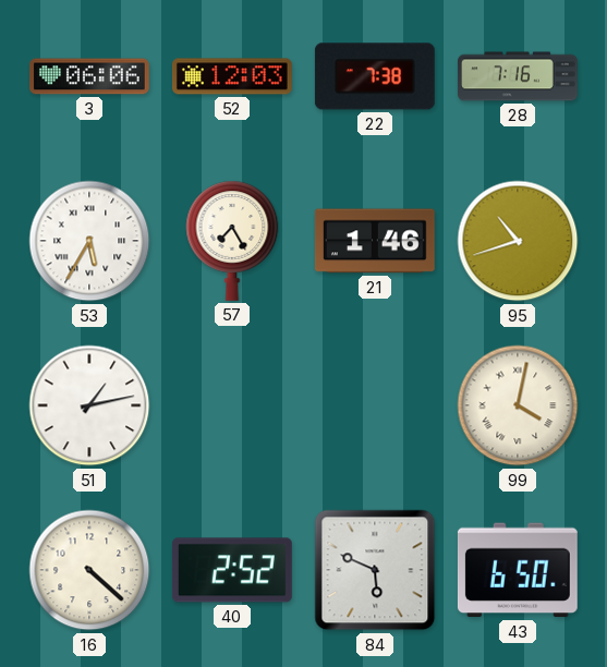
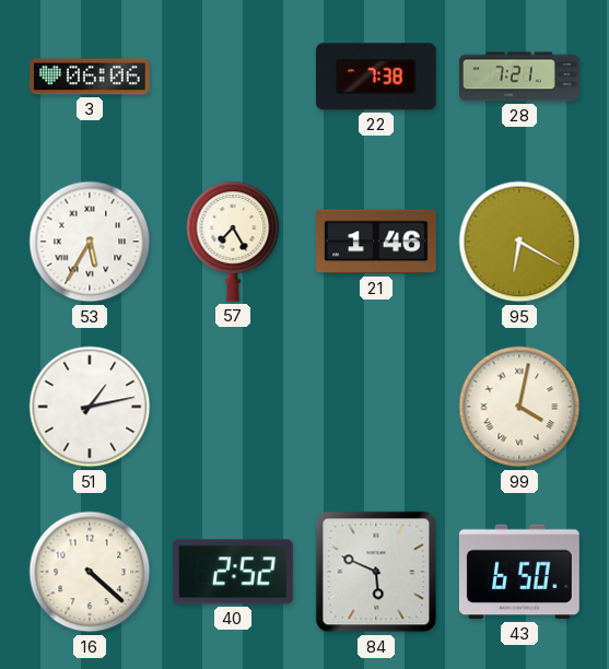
52: 12:03 -> none (232, 76)
28: 7:16 -> 7:21 (520, 77)
95: 10:42 -> 6:20 (519, 242)
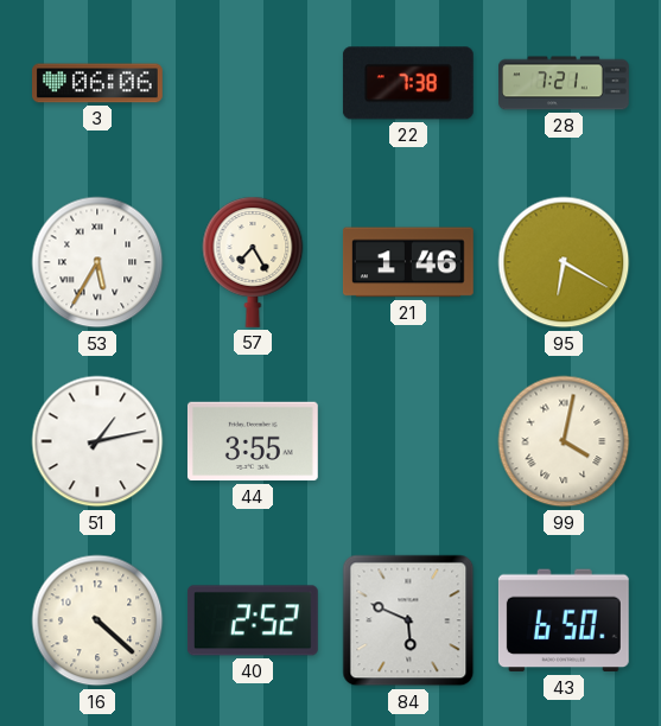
44: none -> 3:55 (253, 441)
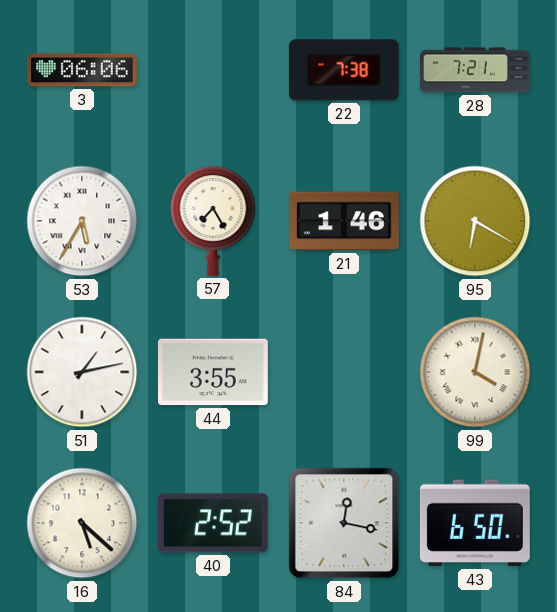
16: 4:22 -> 5:22 (82, 523)
84: 5:49 -> 12:17 (344, 523)
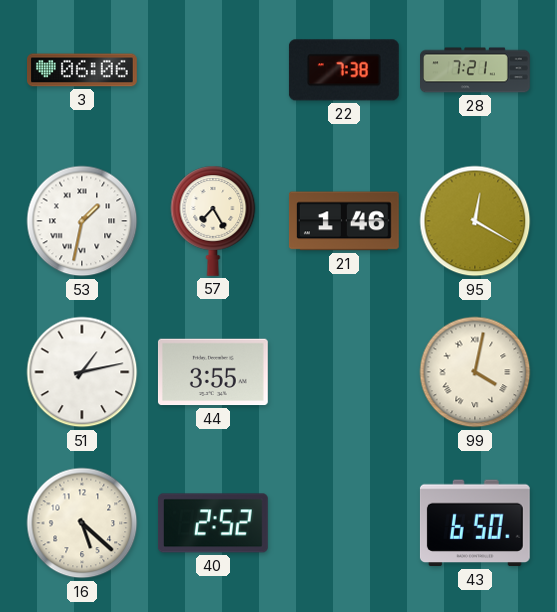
53: 5:35 -> 1:32 (82, 221)
95: 6:20 -> 12:20 (475, 221)
84: 12:17 -> none (344, 523)
